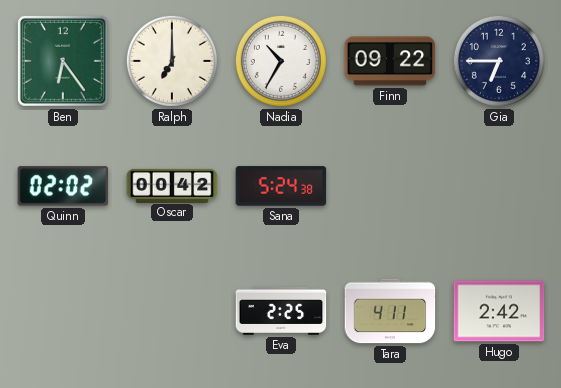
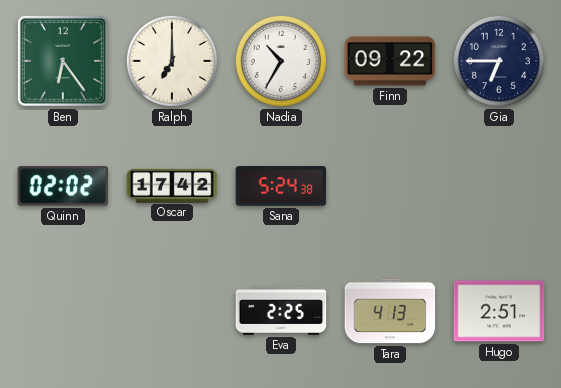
Oscar: 00:42 -> 17:42 (172, 185)
Tara: 4:11 -> 4:13 (390, 311)
Hugo: 2:42 -> 2:51 (499, 311)
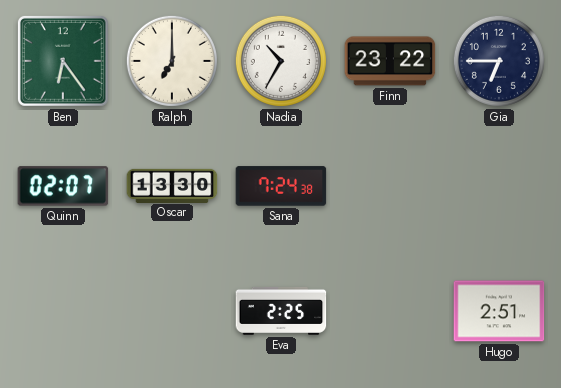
Finn: 09:22 -> 23:22 (390, 61)
Quinn: 02:02 -> 02:07 (63, 186)
Oscar: 17:42 -> 13:30 (172, 185)
Sana: 5:24 -> 7:24 (281, 186)
Tara: 4:13 -> none (390, 311)
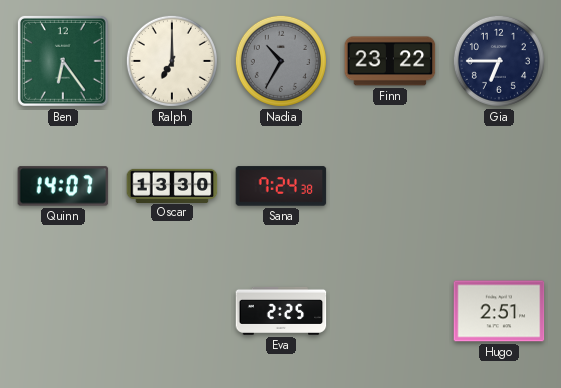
Nadia dial: white -> grey (281, 61)
Quinn: 02:07 -> 14:07 (63, 186)
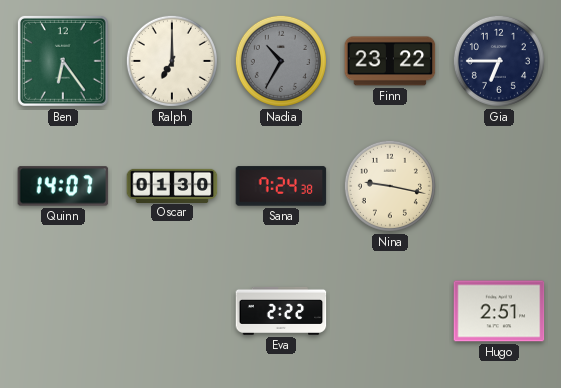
Oscar: 13:30 -> 01:30 (172, 185)
Nina: none -> 9:17 (390, 186)
Eva: 2:25 -> 2:22 (281, 311)
